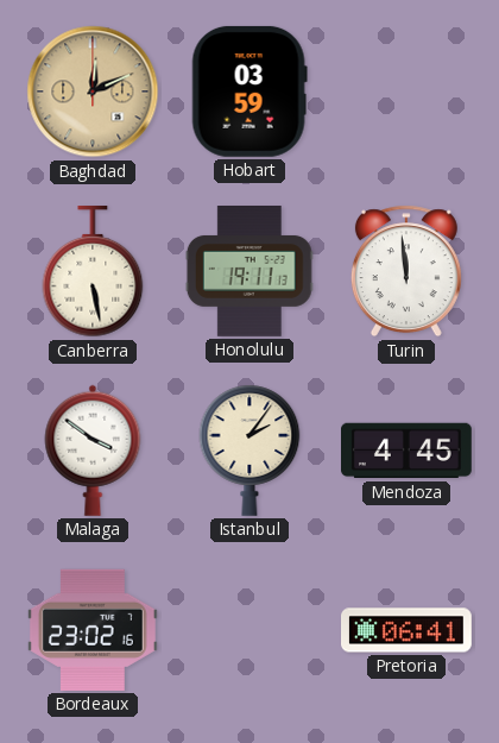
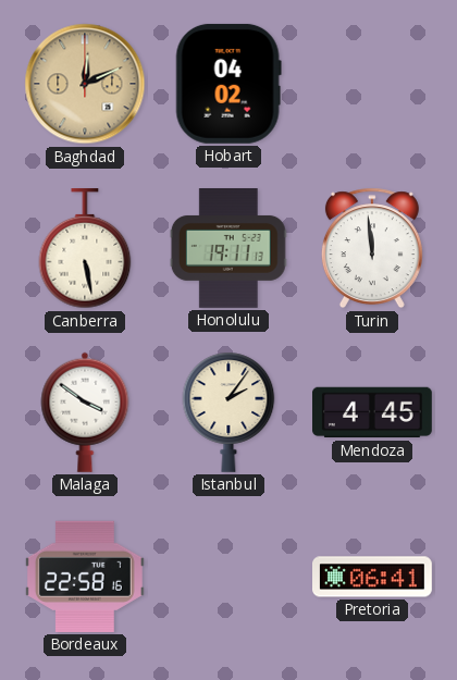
Hobart: 03:59 -> 04:02 (228, 84)
Bordeaux: 23:02 -> 22:58 (85, 577)
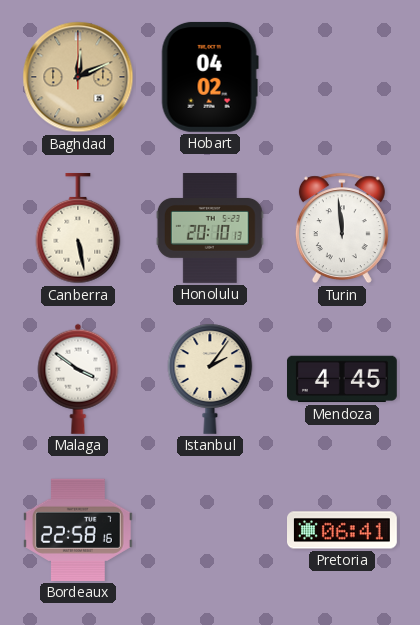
Honolulu: 19:11 -> 20:10 (210, 229)
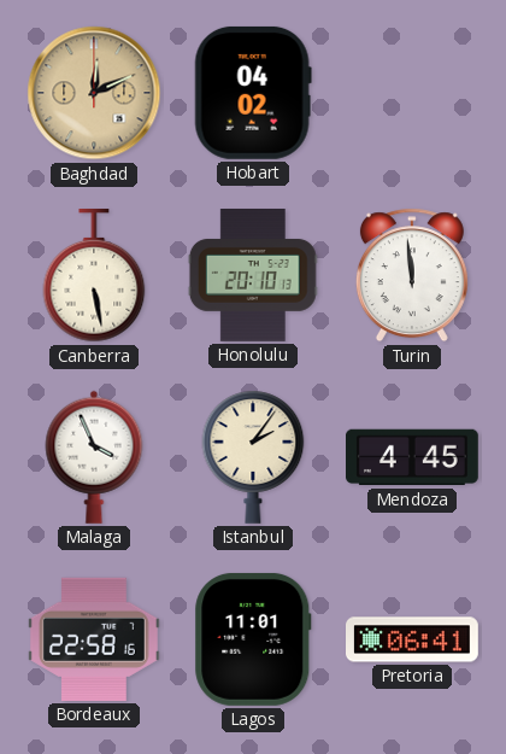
Malaga: 3:51 -> 3:56 (94, 457)
Lagos: none -> 11:01 (253, 639)
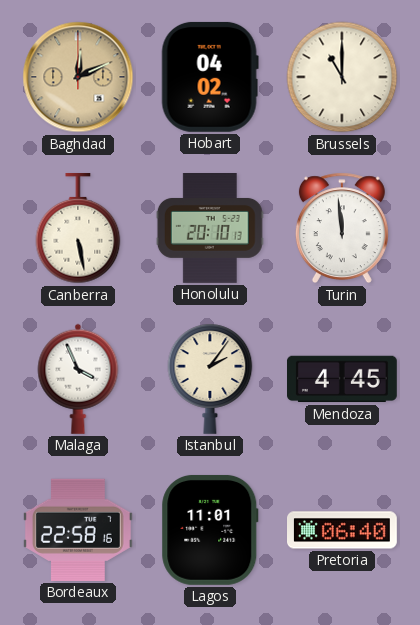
Brussels: none -> 11:00 (342, 77)
Pretoria: 06:41 -> 06:40 (343, 530)
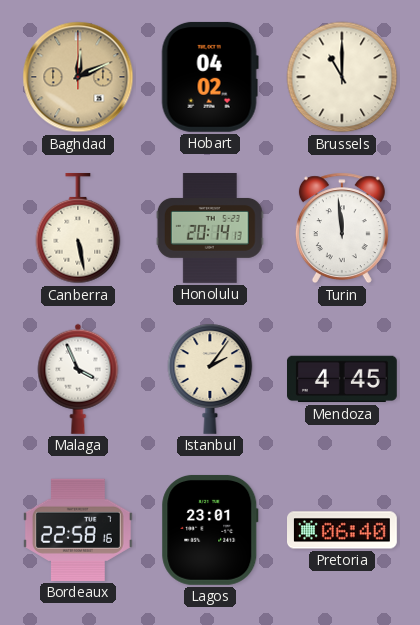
Honolulu: 20:10 -> 20:14 (210, 229)
Lagos: 11:01 -> 23:01 (210, 530)
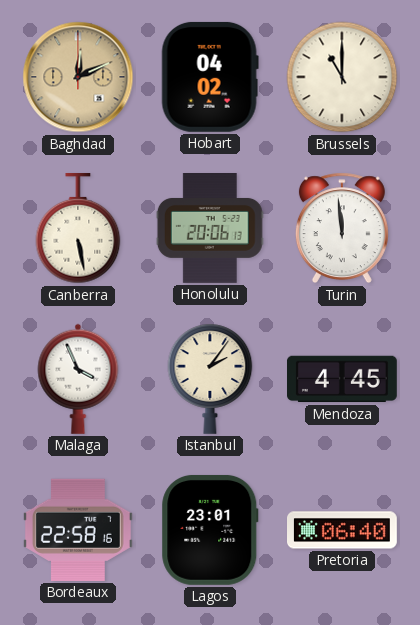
Honolulu: 20:14 -> 20:06 (210, 229)
